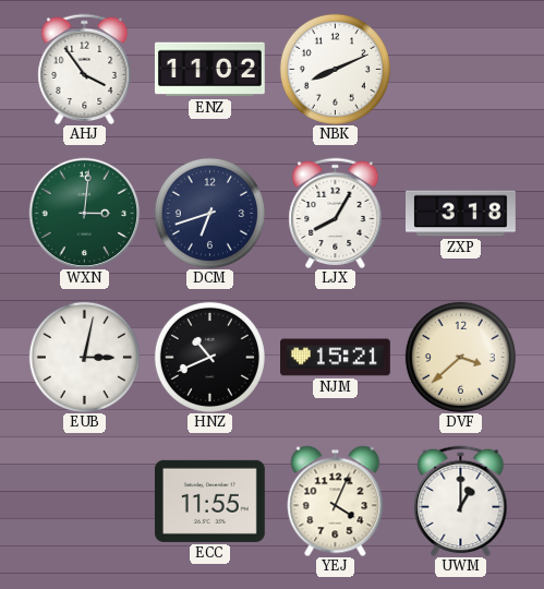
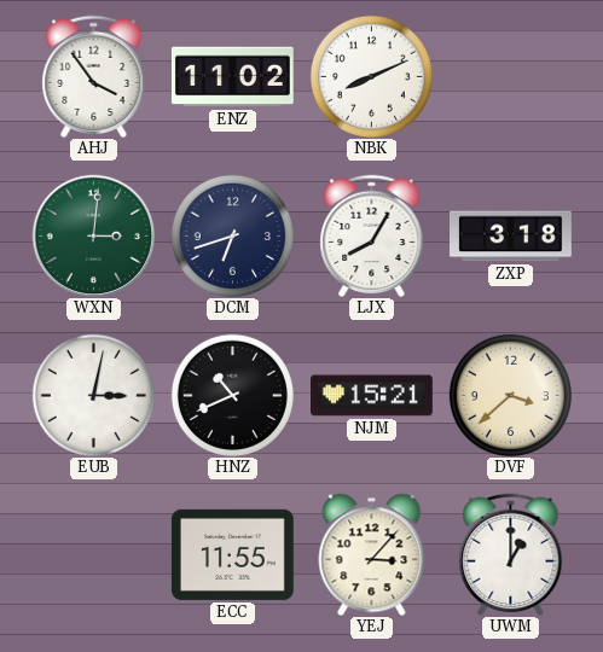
YEJ: 4:04 -> 3:07 (372, 554)
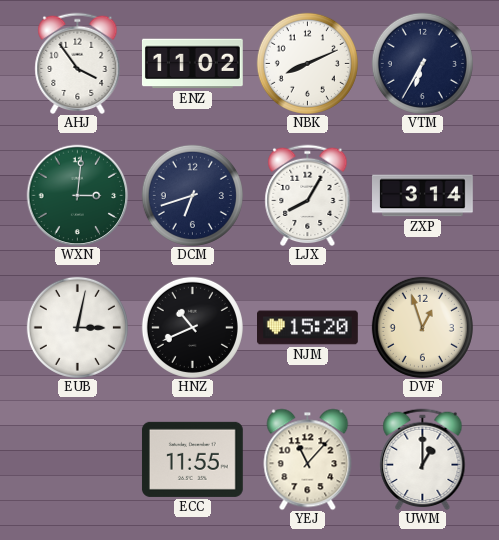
VTM: none -> 6:35 (422, 63)
ZXP: 3:18 -> 3:14 (423, 196)
NJM: 15:21 -> 15:20 (308, 328)
DVF: 3:38 -> 12:57 (422, 327)
YEJ: 3:07 -> 11:07 (308, 459)
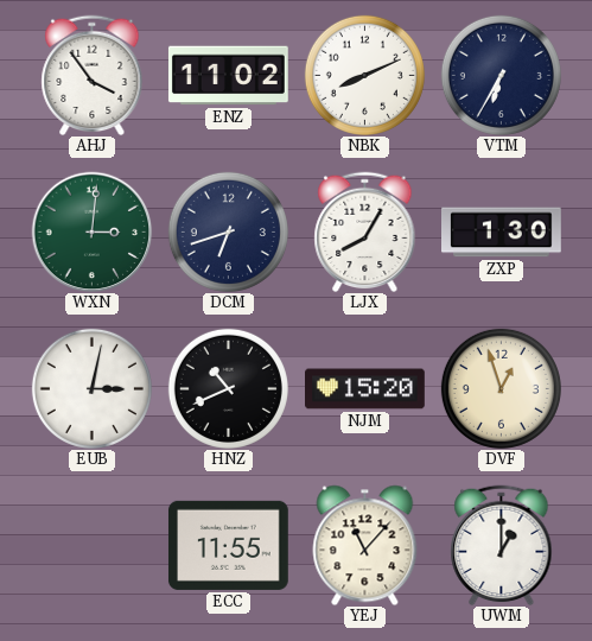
ZXP: 3:14 -> 1:30 (502, 233)
